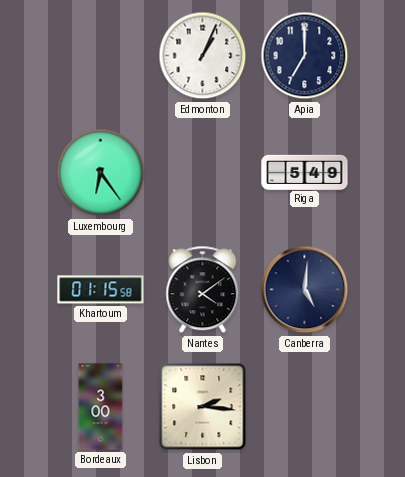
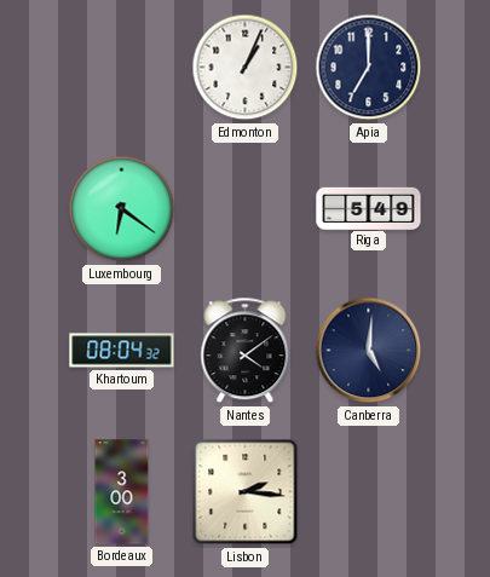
Luxembourg: 6:24 -> 6:21 (122, 209)
Khartoum: 01:15 -> 08:04 (122, 351)
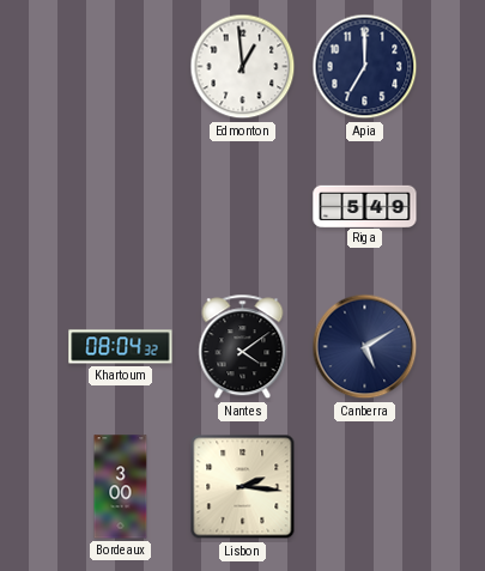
Edmonton: 1:04 -> 12:59 (243, 67)
Luxembourg: 6:21 -> none (122, 209)
Canberra: 5:01 -> 5:10 (365, 347)
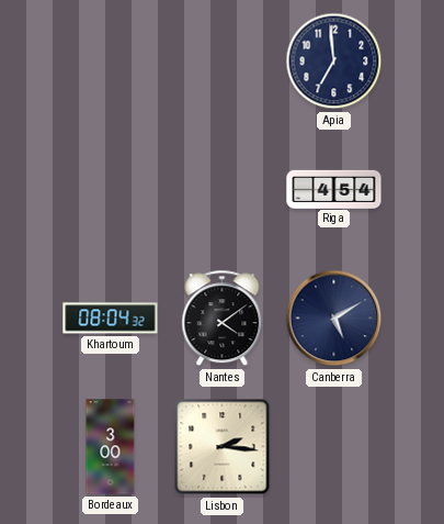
Edmonton: 12:59 -> none (243, 67)
Apia: 7:00 -> 6:59 (334, 62)
Riga: 5:49 -> 4:54 (334, 189)
